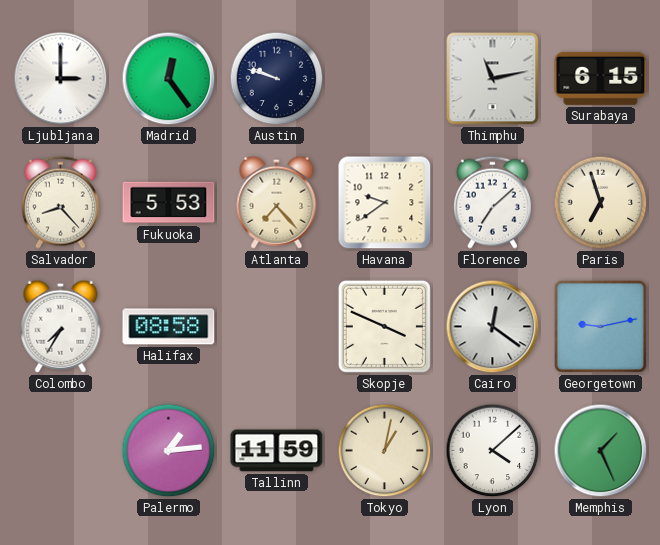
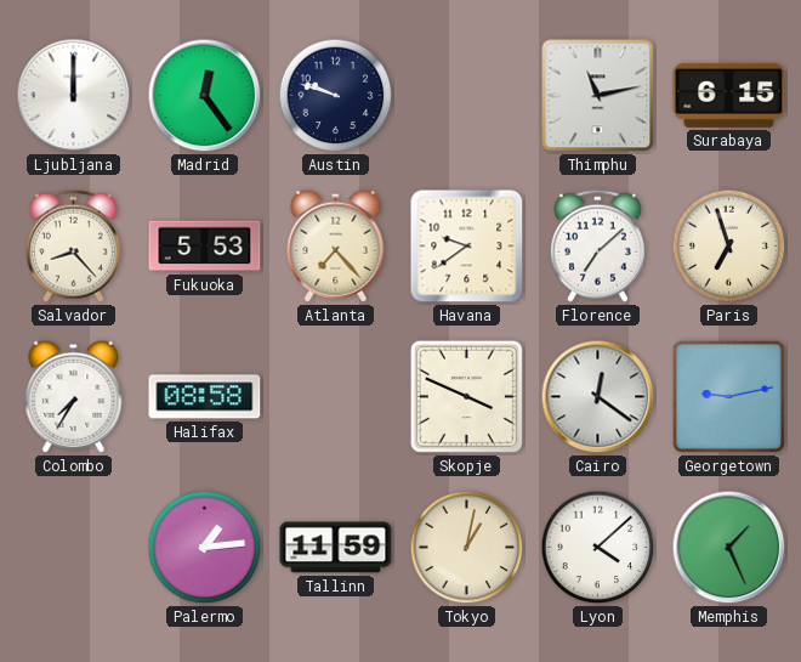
Ljubljana: 3:00 -> 12:00 (74, 96)
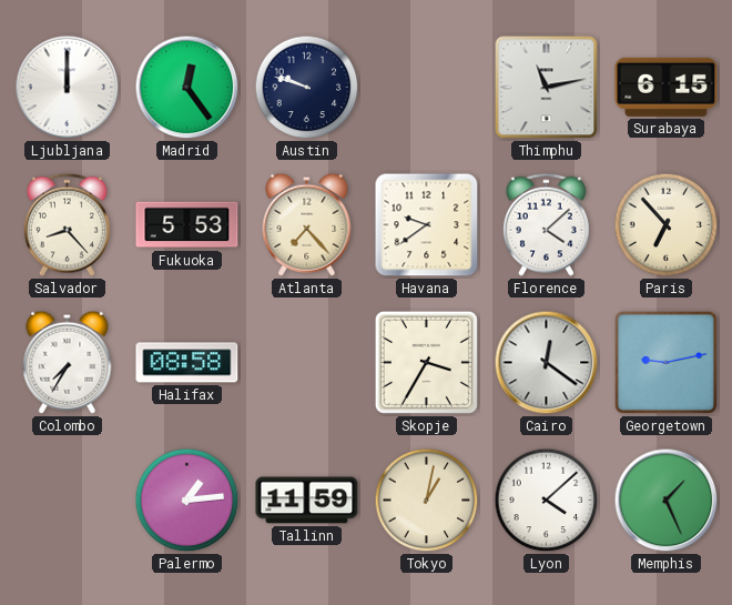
Florence: 7:08 -> 4:08 (546, 224)
Paris: 6:57 -> 6:53 (667, 225)
Skopje: 3:49 -> 3:35 (426, 362)
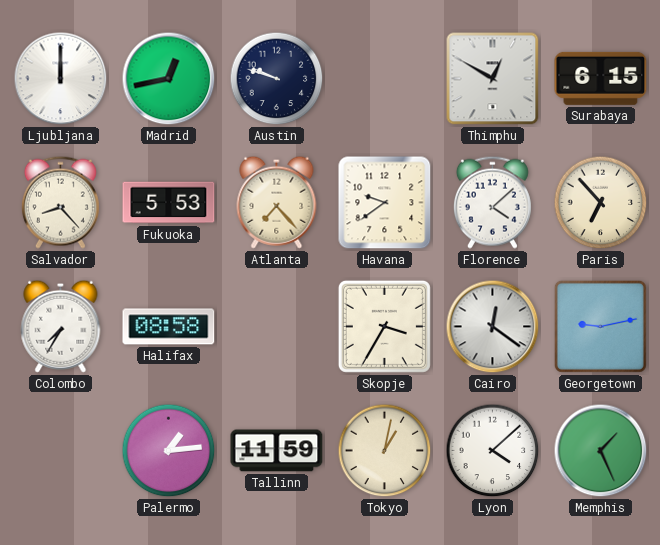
Madrid: 12:24 -> 12:43 (169, 79)
Thimphu: 11:13 -> 12:50 (493, 79)
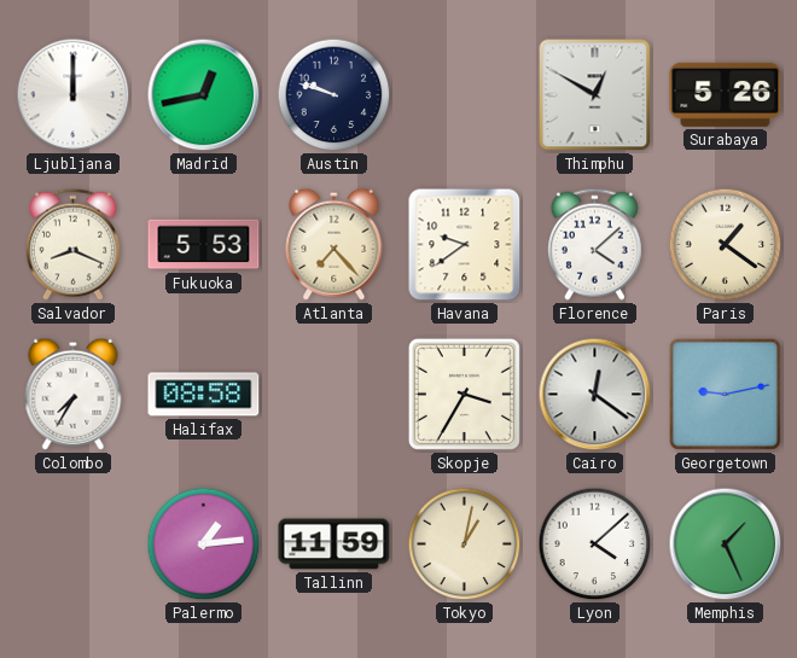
Surabaya: 6:15 -> 5:26 (726, 94)
Salvador: 8:23 -> 8:19 (72, 244)
Paris: 6:53 -> 1:21 (726, 245)
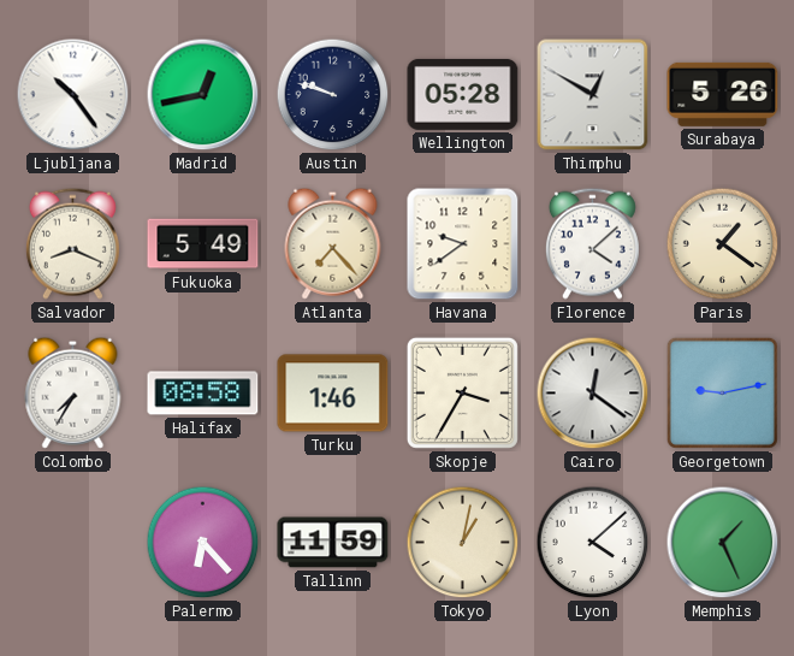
Ljubljana: 12:00 -> 10:24 (73, 95)
Wellington: none -> 05:28 (463, 94)
Fukuoka: 5:53 -> 5:49 (203, 244)
Turku: none -> 1:46 (333, 394)
Palermo: 1:14 -> 6:23 (203, 543)
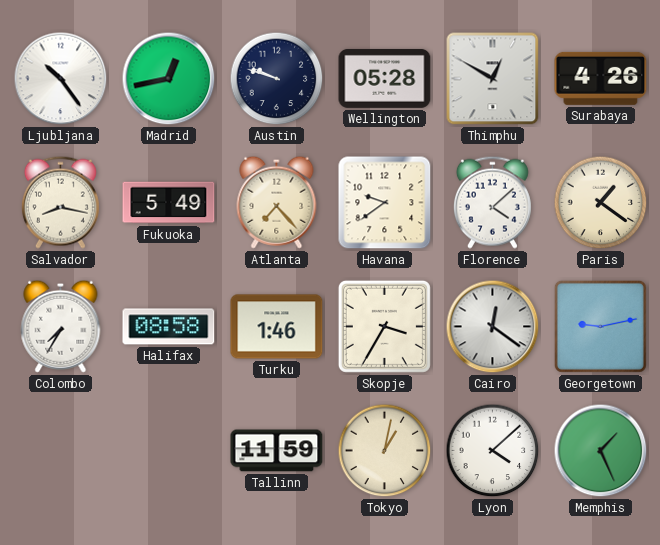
Surabaya: 5:26 -> 4:26 (601, 78)
Salvador: 8:19 -> 8:17 (60, 202)
Palermo: 6:23 -> none (203, 543)
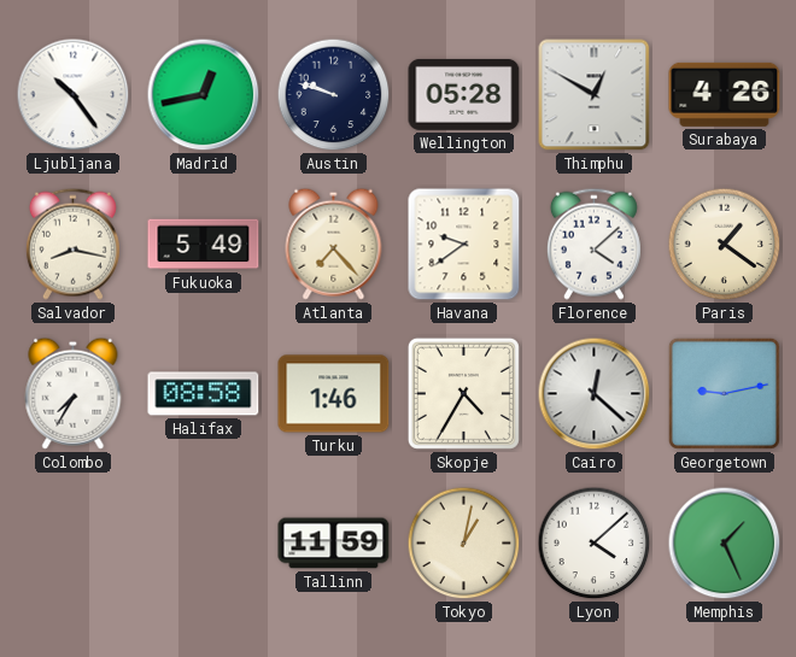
Skopje: 3:35 -> 4:35 (463, 393)
Cairo: 12:21 -> 12:22 (595, 394)
